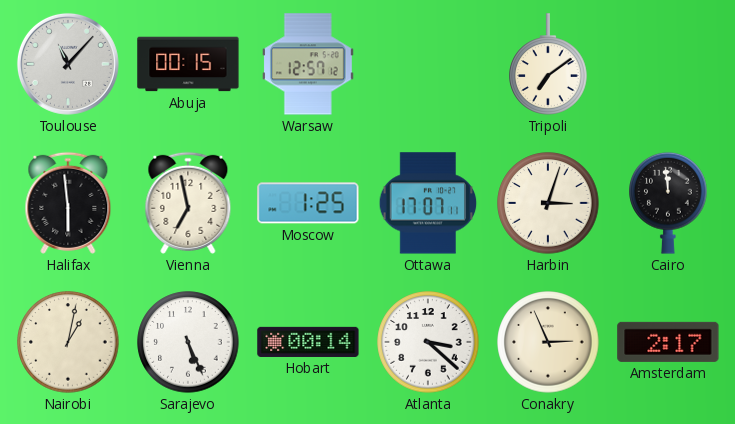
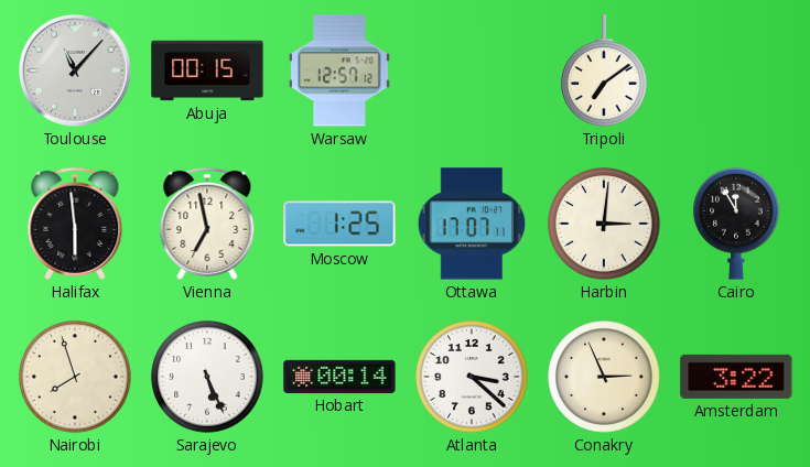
Harbin: 3:03 -> 3:01 (604, 224)
Cairo: 11:59 -> 11:55 (736, 224)
Nairobi: 1:02 -> 7:57 (75, 377)
Amsterdam: 2:17 -> 3:22 (736, 377)
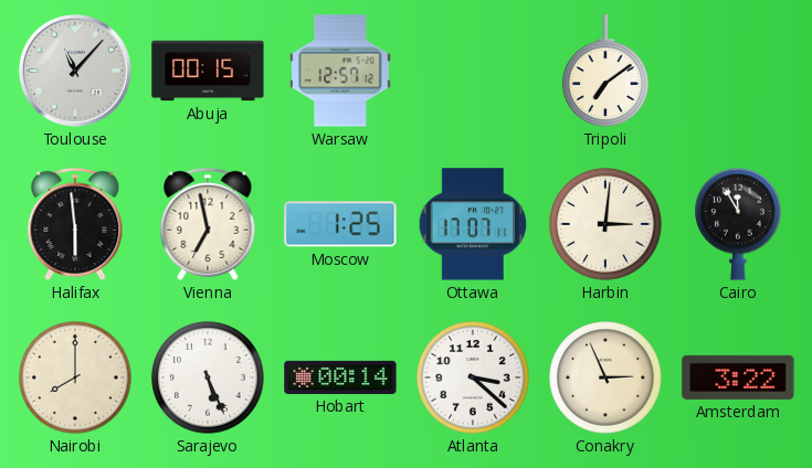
Nairobi: 7:57 -> 8:00 (75, 377)
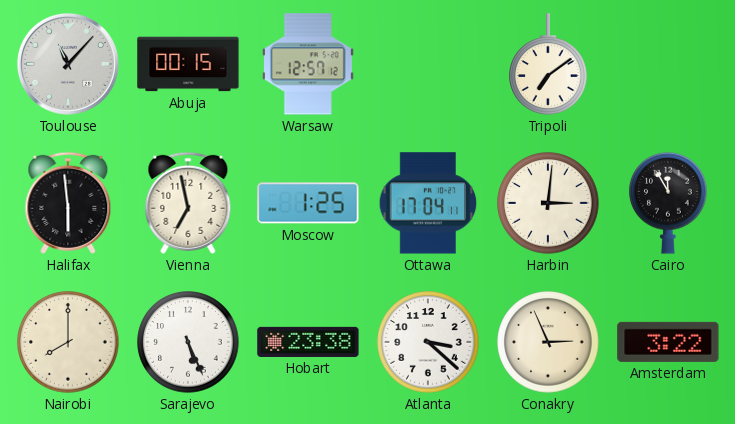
Ottawa: 17:07 -> 17:04 (428, 203)
Hobart: 00:14 -> 23:38 (308, 342)
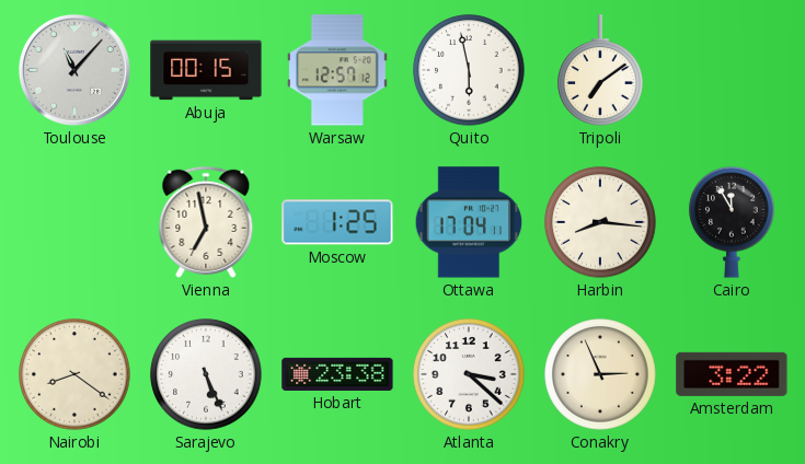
Quito: none -> 5:58 (469, 70)
Halifax: 5:59 -> none (68, 203)
Harbin: 3:01 -> 8:16 (600, 222)
Nairobi: 8:00 -> 8:21 (74, 374)
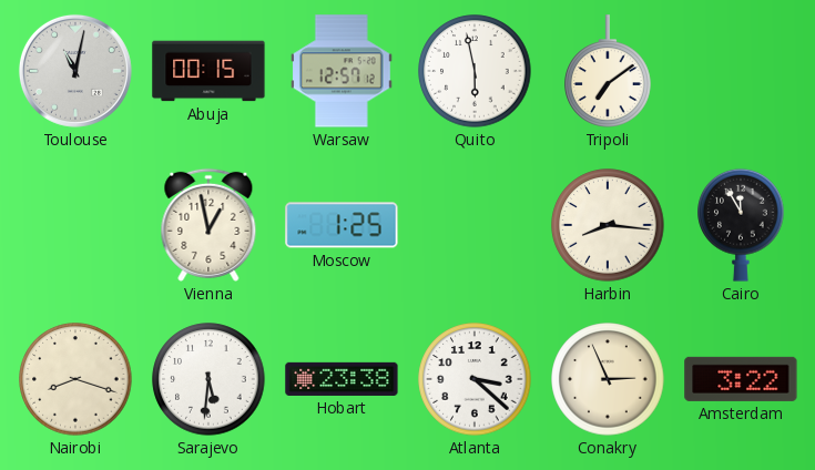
Toulouse: 11:07 -> 11:02 (75, 71)
Vienna: 6:58 -> 12:58 (208, 225)
Ottawa: 17:04 -> none (469, 222)
Nairobi: 8:21 -> 8:18 (75, 379)
Sarajevo: 5:26 -> 5:31 (208, 379)
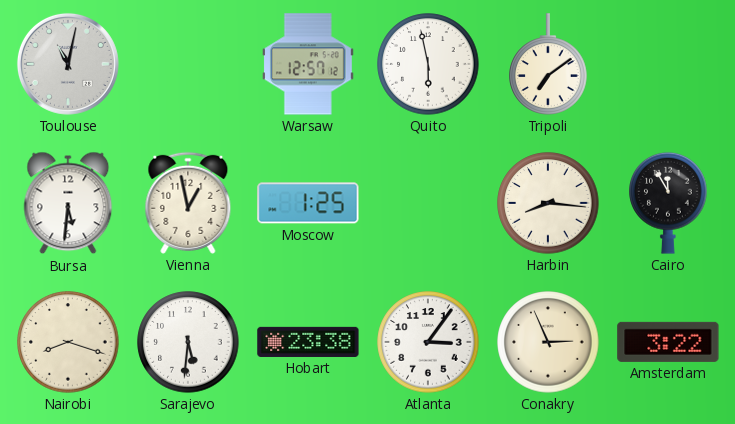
Abuja: 00:15 -> none (208, 71)
Bursa: none -> 5:31 (68, 203)
Atlanta: 3:22 -> 3:06 (428, 342)
